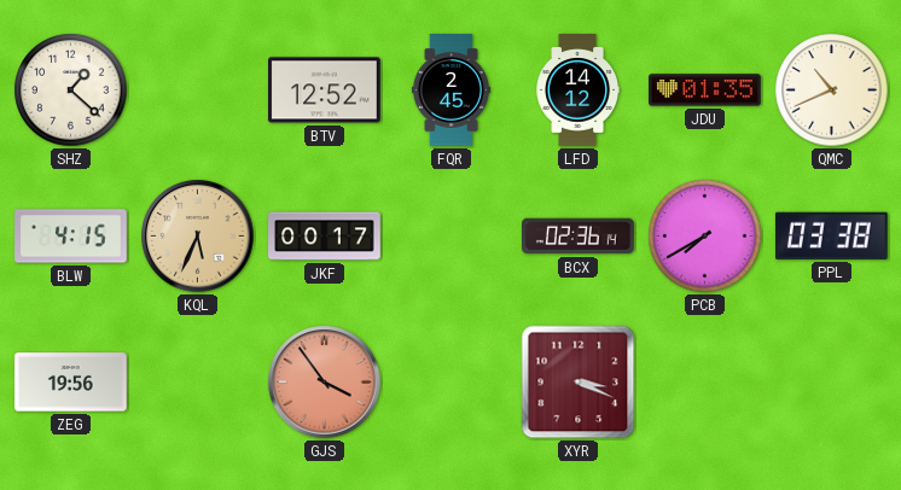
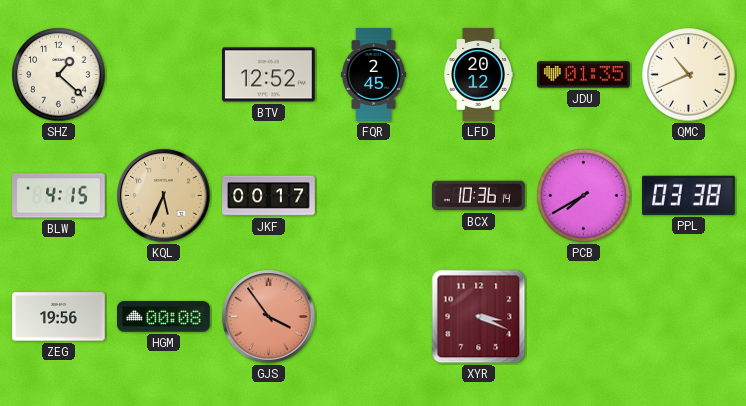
LFD: 14:12 -> 20:12 (478, 75)
BCX: 02:36 -> 10:36 (479, 196)
HGM: none -> 00:08 (164, 317)
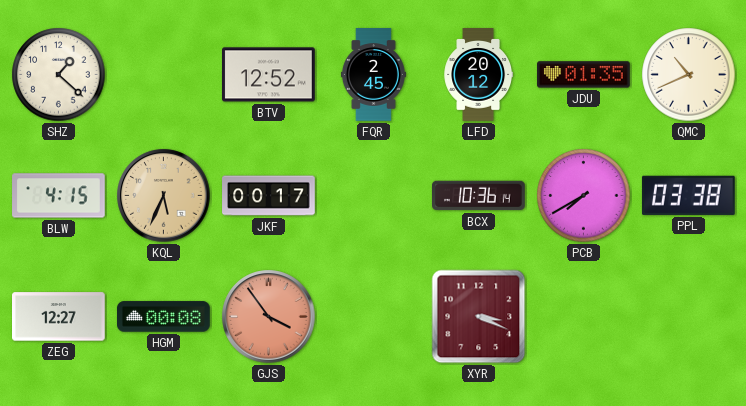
ZEG: 19:56 -> 12:27 (59, 317)
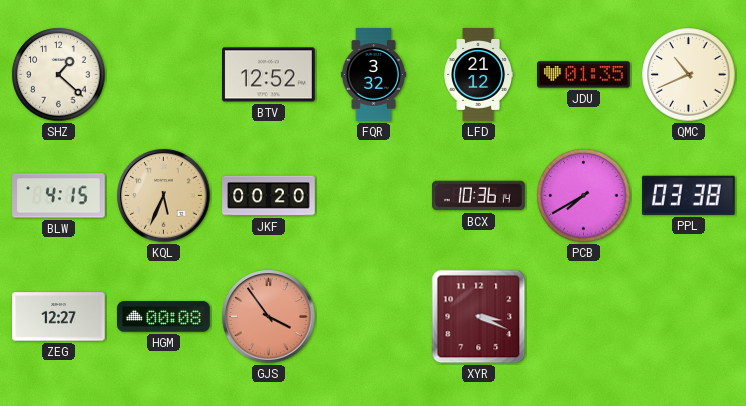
FQR: 2:45 -> 3:32 (373, 75)
LFD: 20:12 -> 21:12 (478, 75)
JKF: 00:17 -> 00:20 (269, 196)
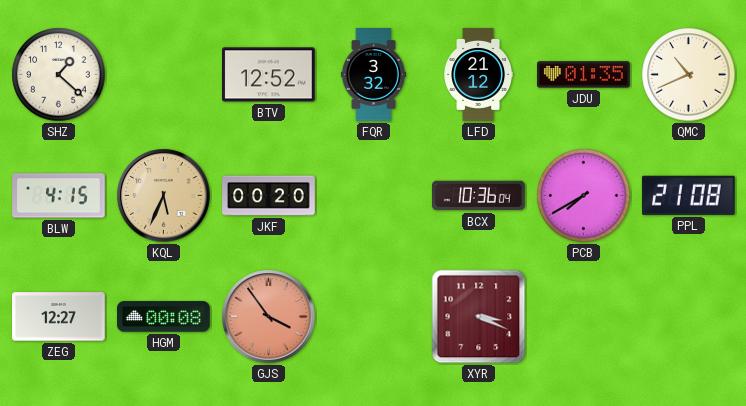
BCX: 10:36:14 -> 10:36:04 (479, 196)
PPL: 03:38 -> 21:08 (688, 195)
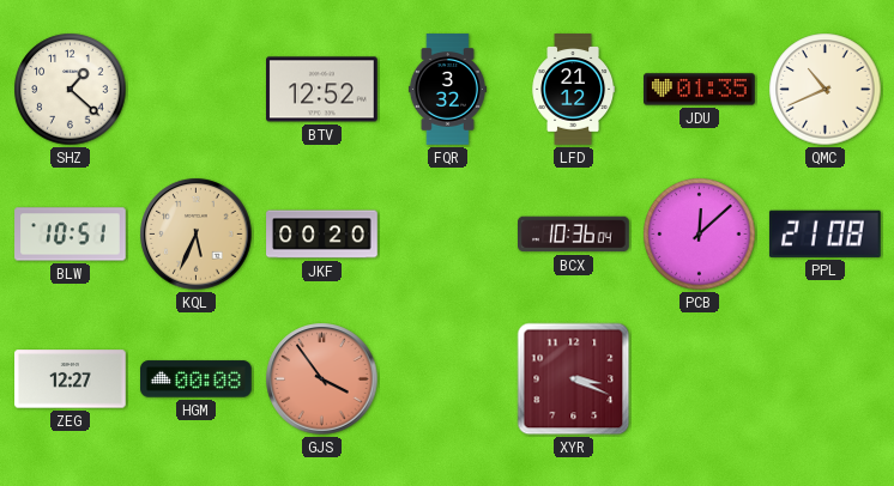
BLW: 4:15 -> 10:51 (71, 235)
PCB: 7:40 -> 12:08 (700, 235)
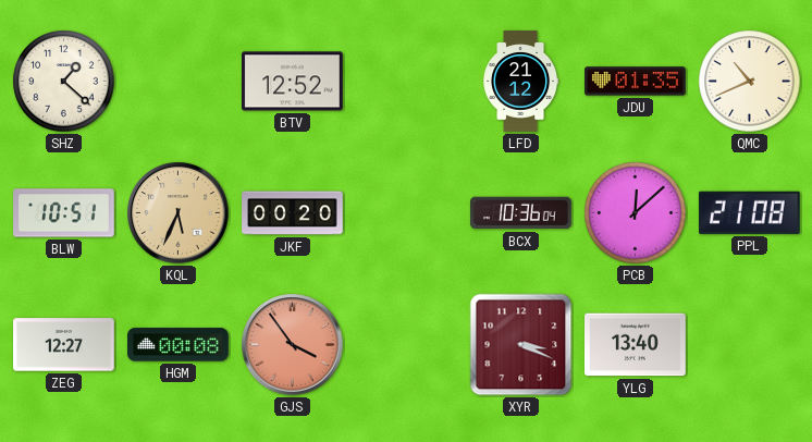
FQR: 3:32 -> none (447, 90)
YLG: none -> 13:40 (636, 345)
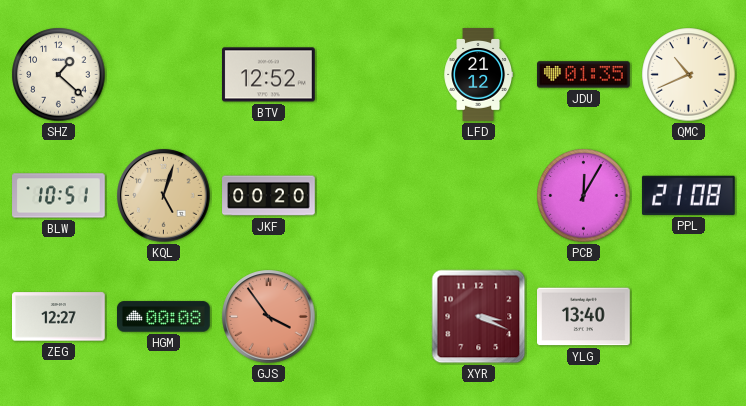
KQL: 5:34 -> 5:03 (164, 196)
BCX: 10:36 -> none (521, 213)
PCB: 12:08 -> 12:05 (584, 196)
